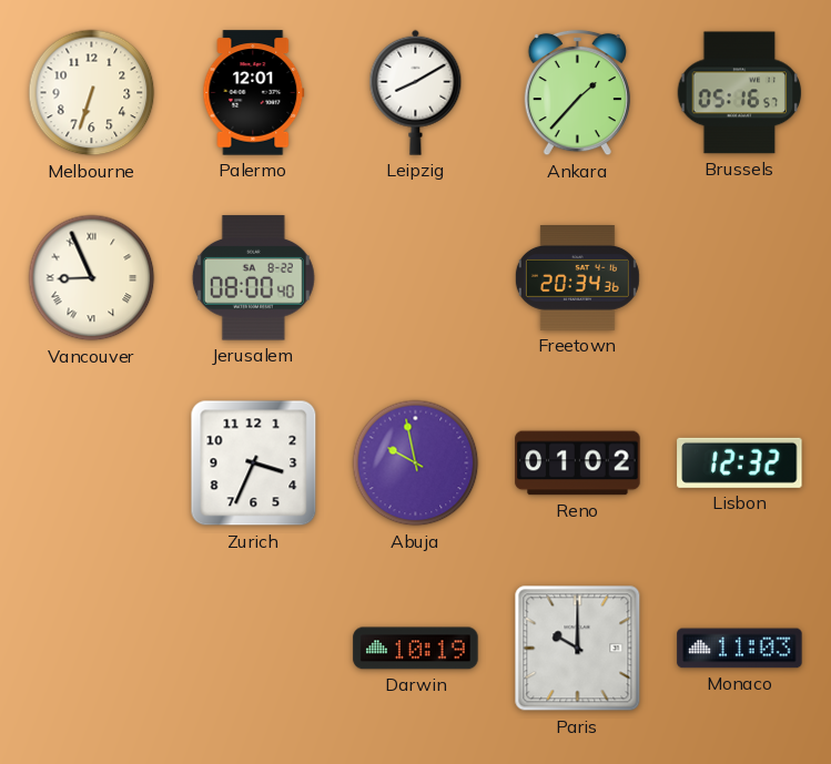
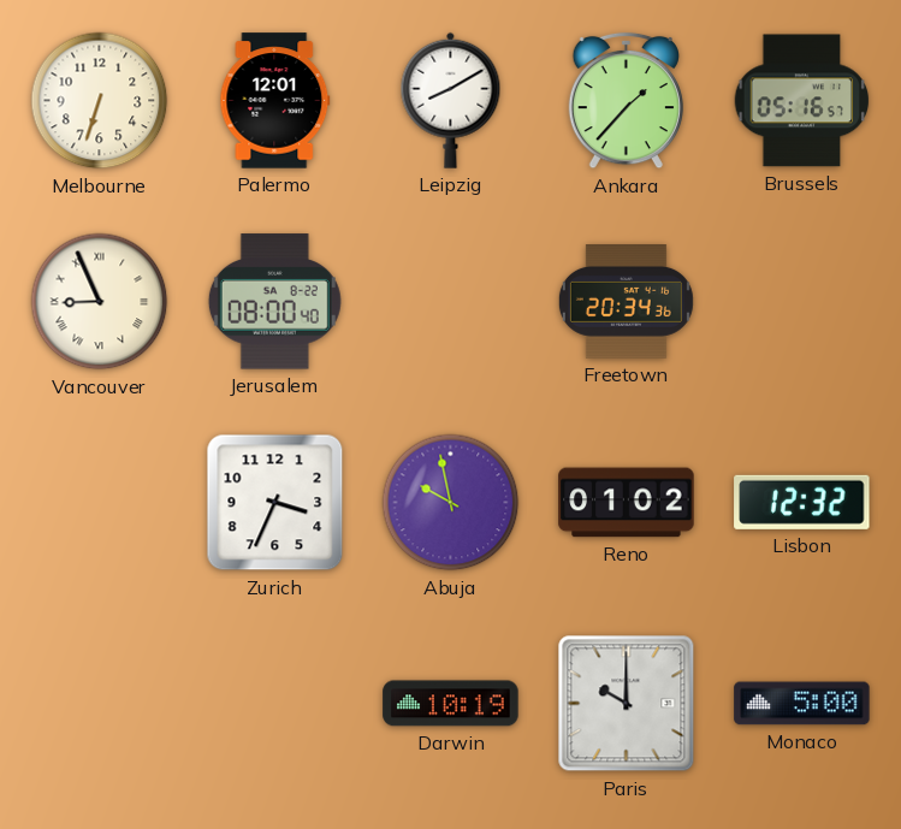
Monaco: 11:03 -> 5:00 (802, 704)
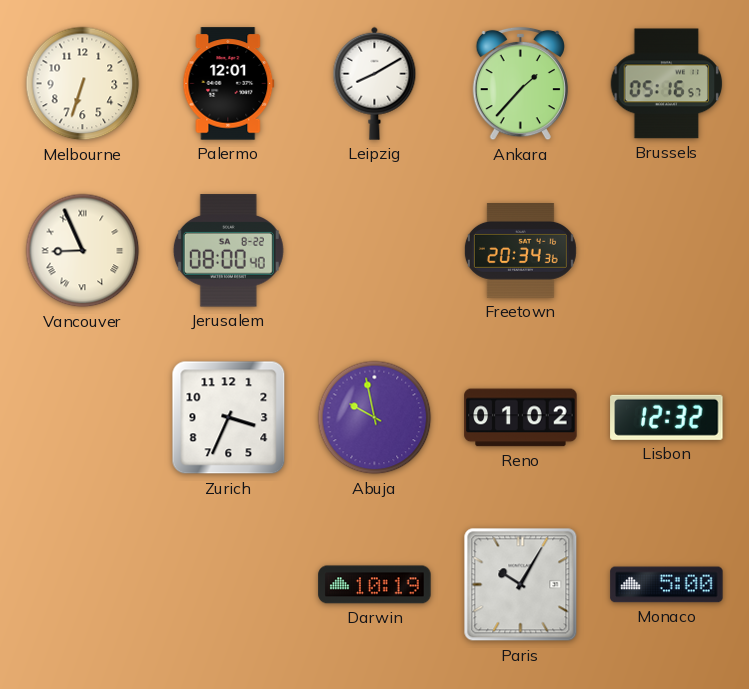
Paris: 10:00 -> 10:05 (521, 585)
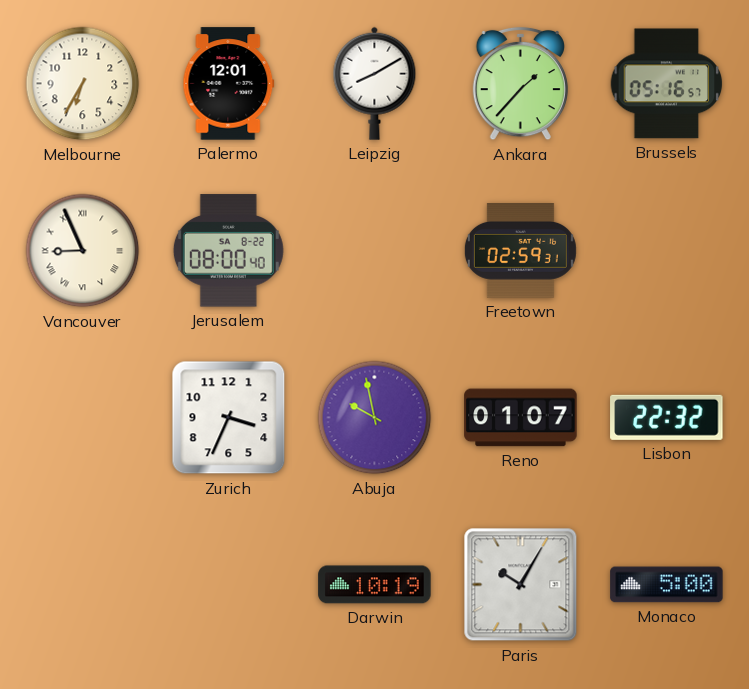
Melbourne: 6:33 -> 6:35 (83, 84)
Freetown: 20:34 -> 02:59 (520, 251)
Reno: 01:02 -> 01:07 (521, 418)
Lisbon: 12:32 -> 22:32 (667, 417)
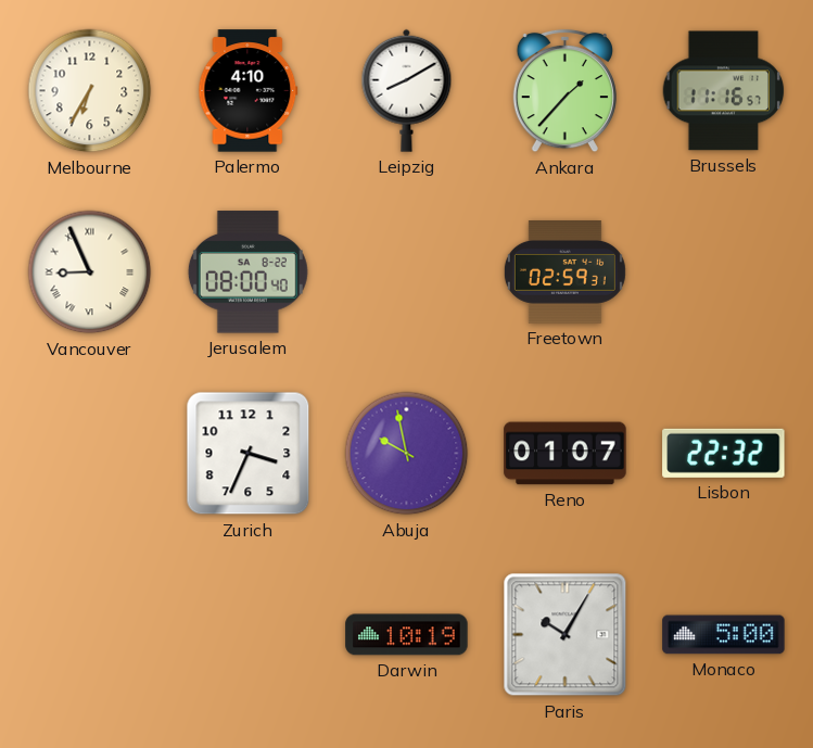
Palermo: 12:01 -> 4:10 (249, 91)
Brussels: 05:16 -> 11:16 (724, 91)
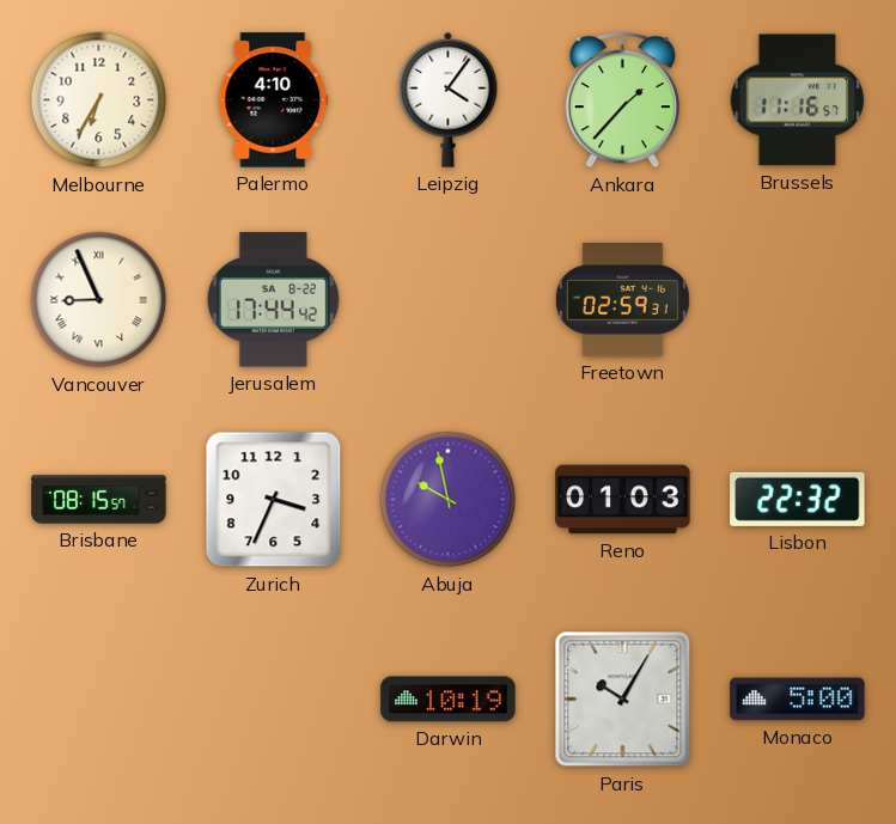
Leipzig: 8:10 -> 4:06 (449, 99)
Jerusalem: 08:00 -> 17:44 (273, 300)
Brisbane: none -> 08:15 (99, 500)
Reno: 01:07 -> 01:03 (623, 500)
